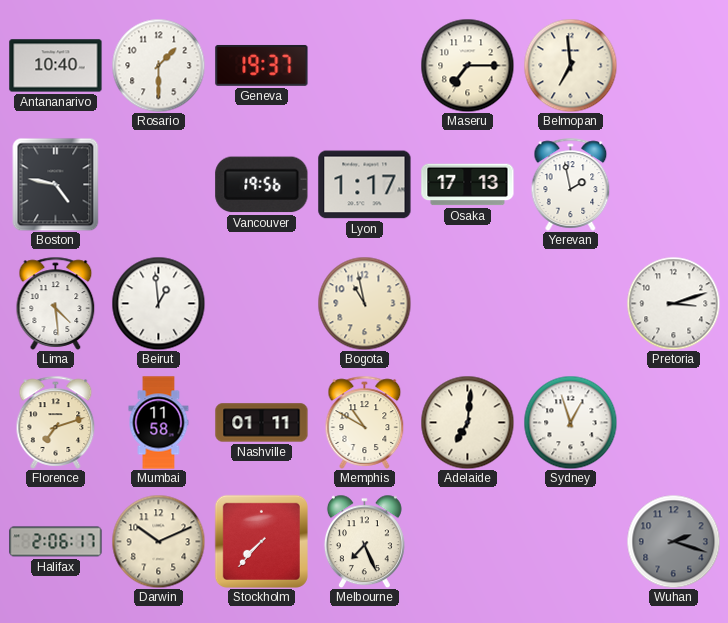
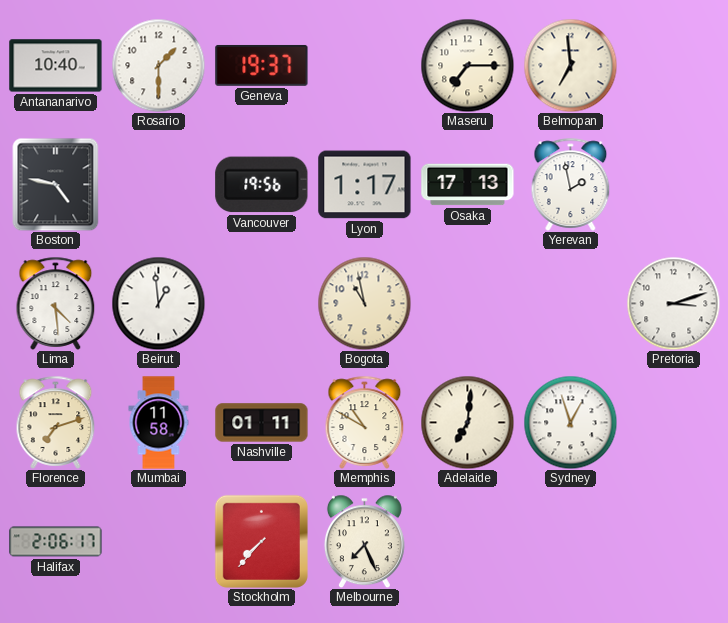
Darwin: 10:11 -> none (158, 541)
Wuhan: 2:18 -> none (673, 541)
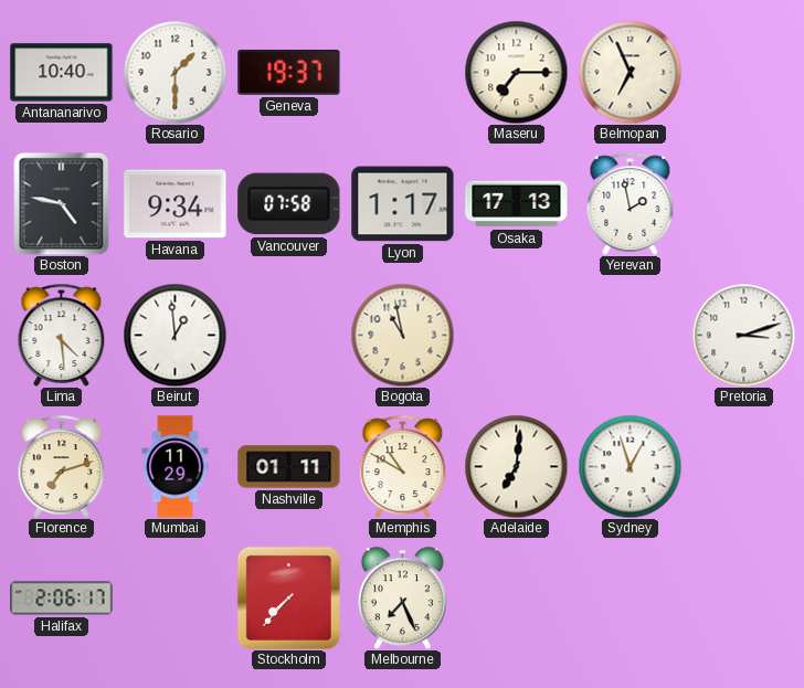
Belmopan: 6:59 -> 6:56 (630, 72)
Havana: none -> 9:34 (176, 204)
Vancouver: 19:56 -> 07:58 (289, 204)
Mumbai: 11:58 -> 11:29 (176, 467)
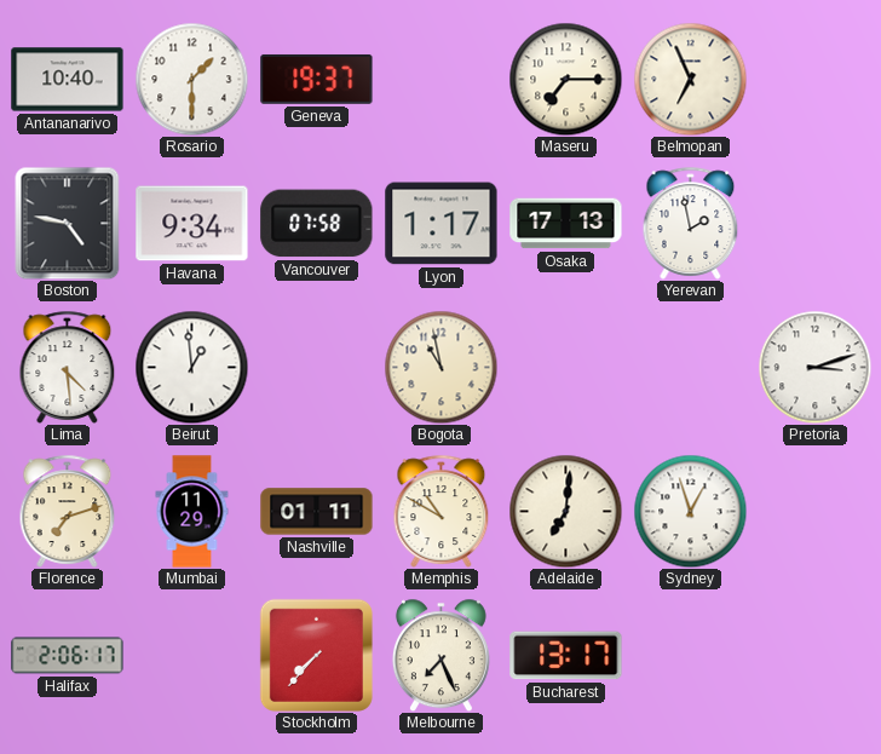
Bucharest: none -> 13:17 (566, 656)
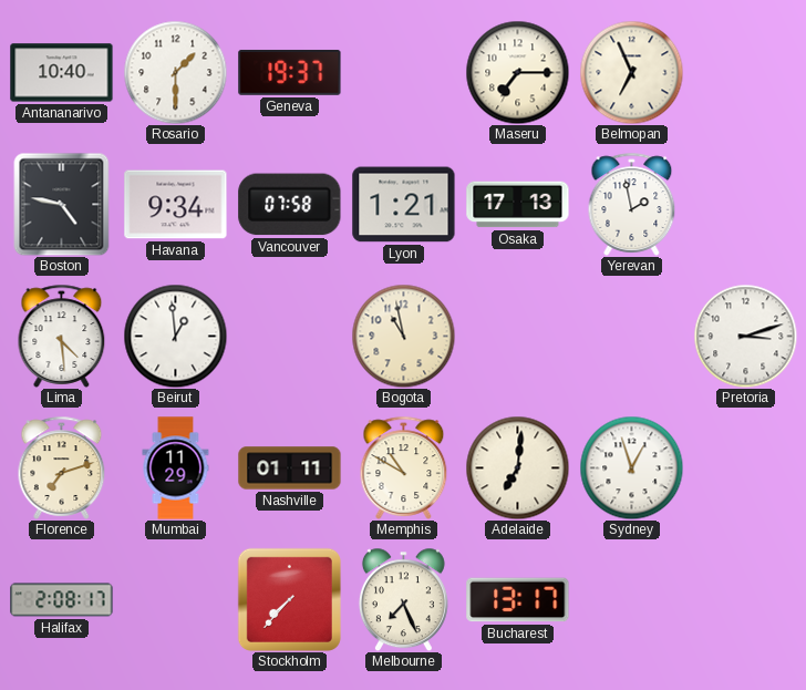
Lyon: 1:17 -> 1:21 (404, 205)
Halifax: 2:06 -> 2:08 (62, 600)
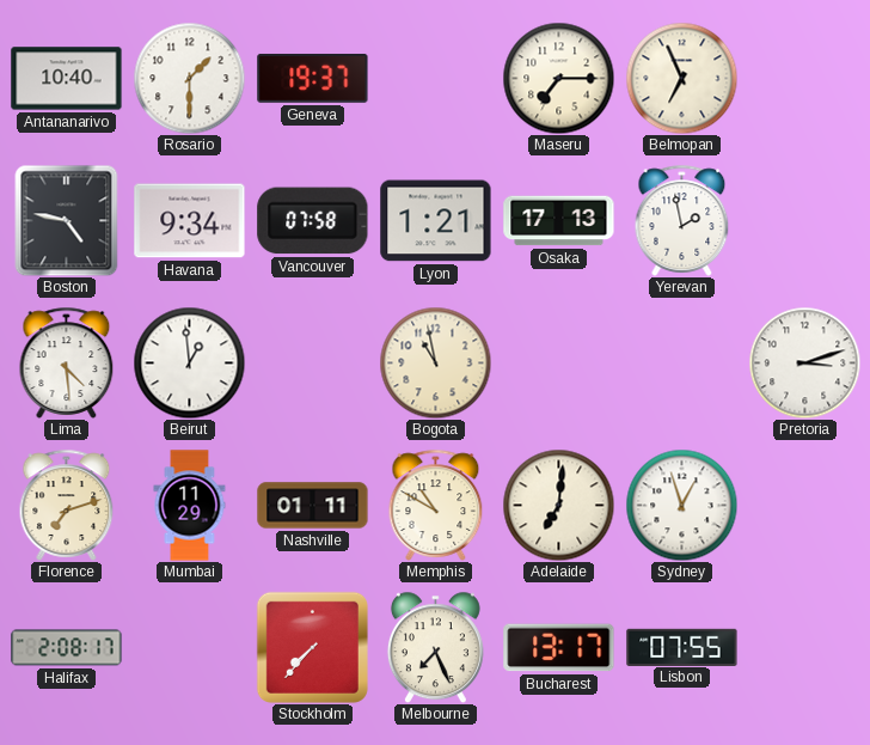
Lisbon: none -> 07:55 (682, 647)
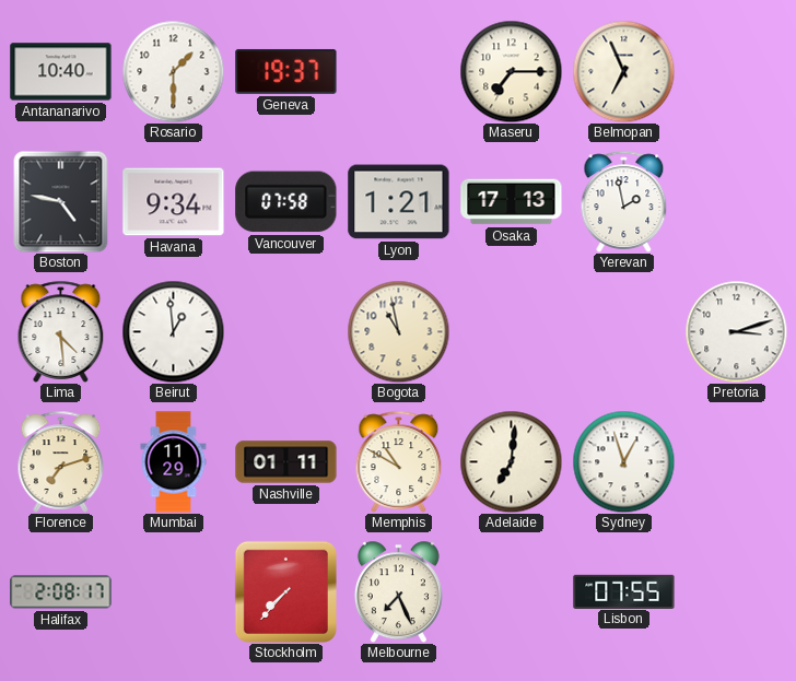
Bucharest: 13:17 -> none (559, 648)
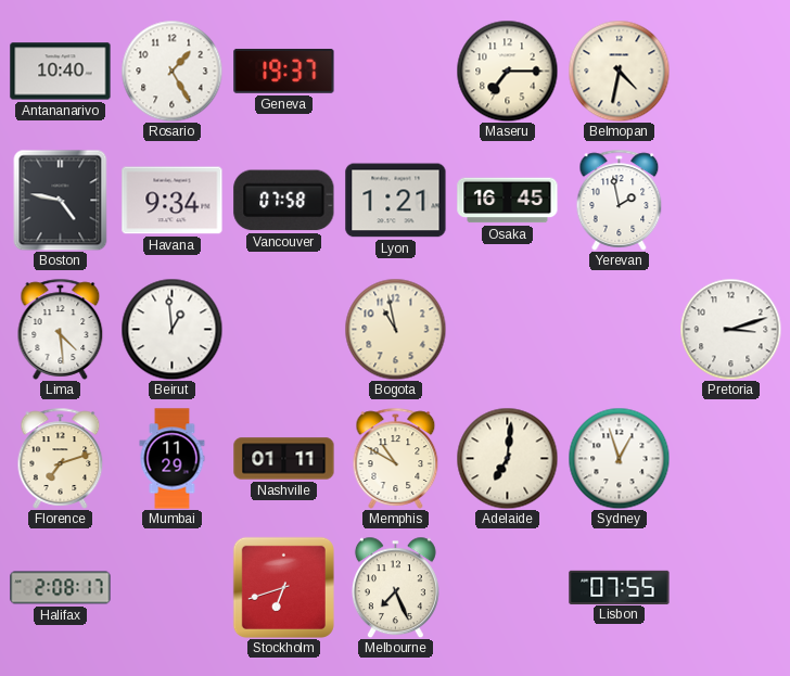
Rosario: 1:30 -> 1:25 (171, 71)
Belmopan: 6:56 -> 4:32 (619, 71)
Osaka: 17:13 -> 16:45 (508, 201)
Stockholm: 7:37 -> 6:42 (283, 587)
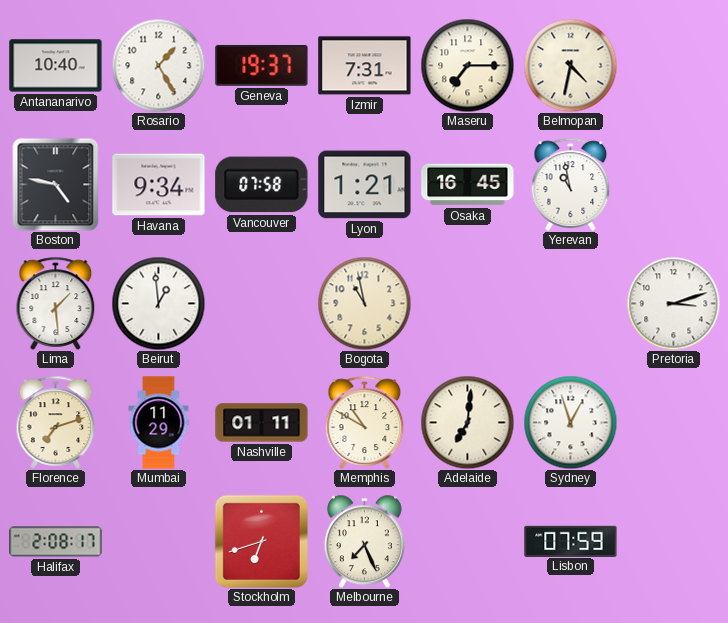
Izmir: none -> 7:31 (365, 66)
Yerevan: 1:58 -> 10:58 (571, 184)
Lima: 4:29 -> 1:29 (56, 303)
Lisbon: 07:55 -> 07:59 (571, 541)
